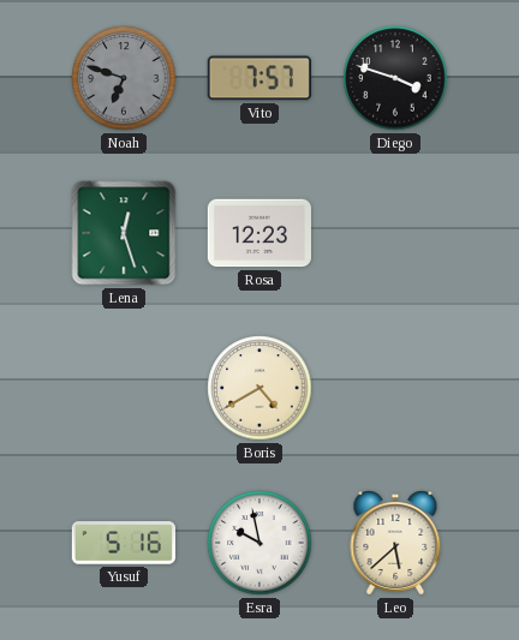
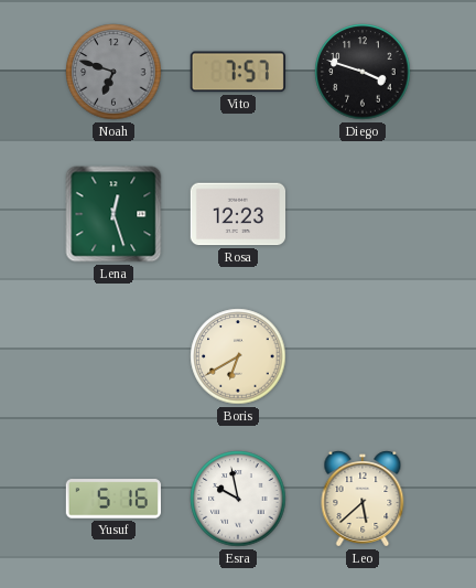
Boris: 4:40 -> 6:40 (238, 356)
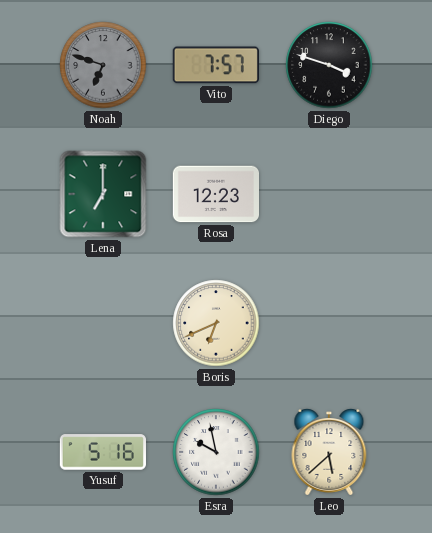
Lena: 12:27 -> 7:00 (103, 194)
Boris: 6:40 -> 6:41 (216, 323)
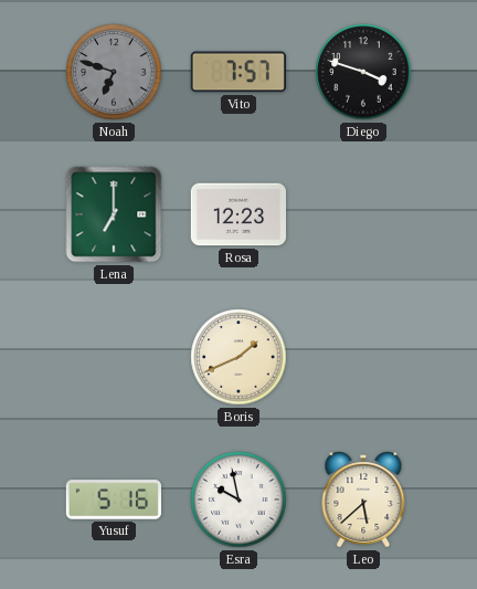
Boris: 6:41 -> 1:41 (239, 357)
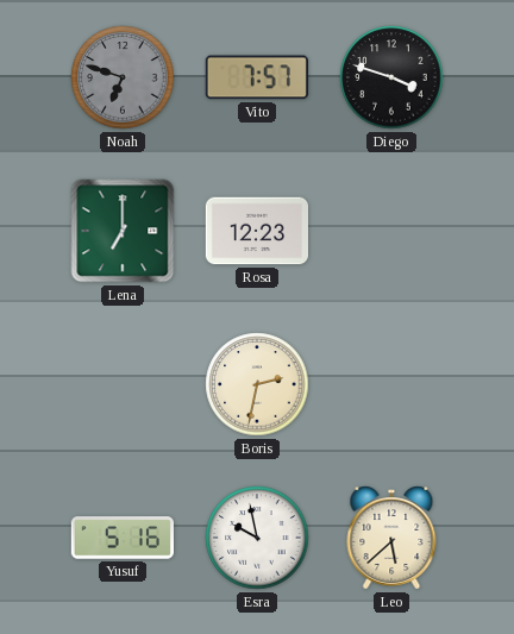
Boris: 1:41 -> 2:32 (257, 384)
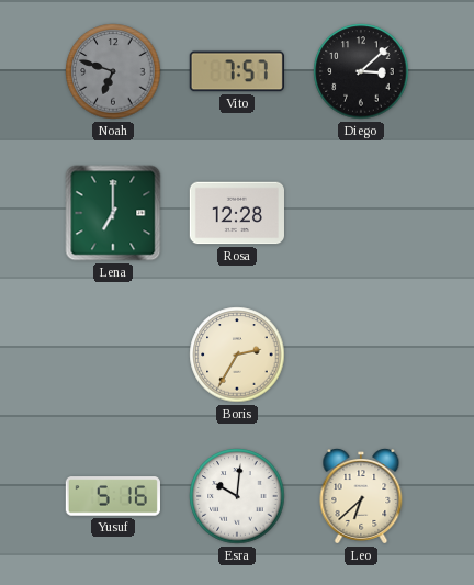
Diego: 3:48 -> 3:08 (361, 71)
Rosa: 12:23 -> 12:28 (236, 213)
Boris: 2:32 -> 2:35 (237, 355)
Esra: 9:58 -> 10:01 (237, 496)
Leo: 5:38 -> 6:38 (361, 496)
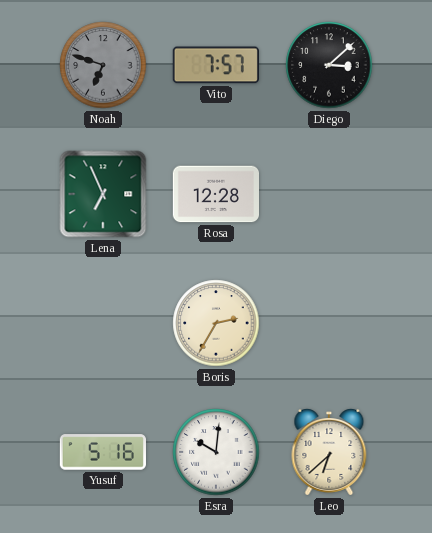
Lena: 7:00 -> 6:56 (103, 194)
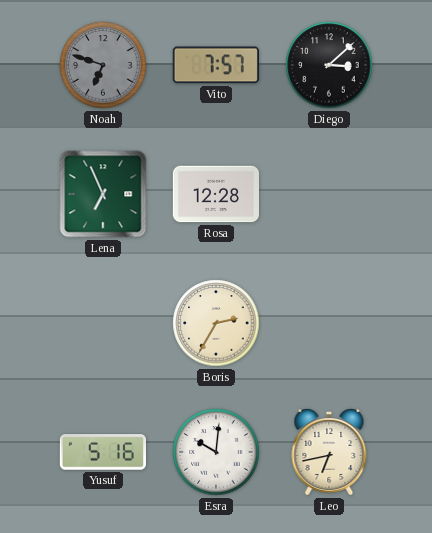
Leo: 6:38 -> 6:43 (329, 452)
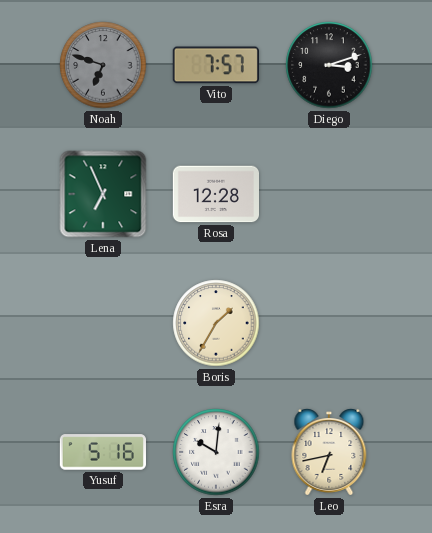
Diego: 3:08 -> 3:12 (329, 65)
Boris: 2:35 -> 1:35 (216, 323)
